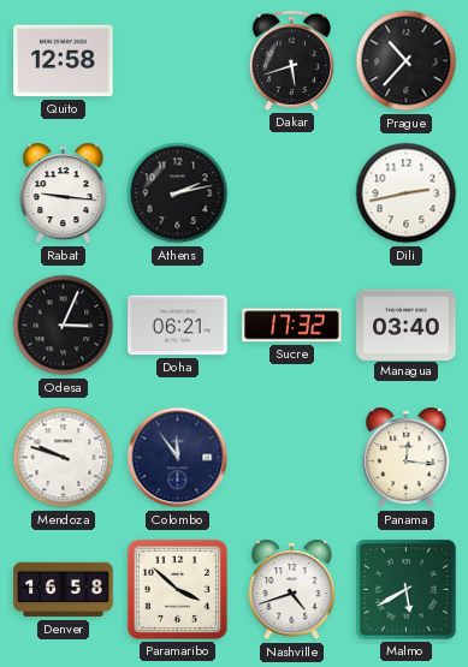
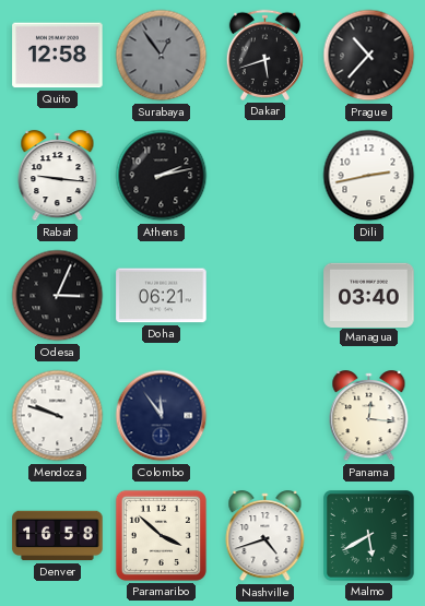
Surabaya: none -> 12:54 (162, 56)
Sucre: 17:32 -> none (292, 326)
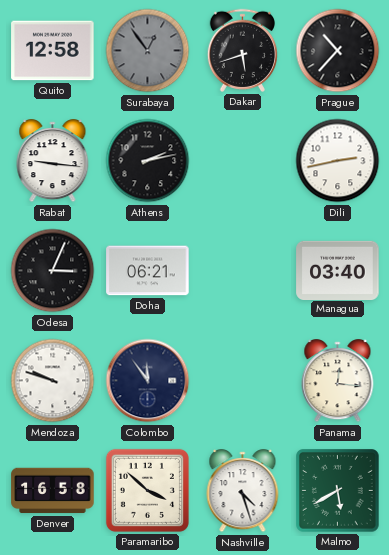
Nashville: 4:42 -> 4:27 (243, 491)
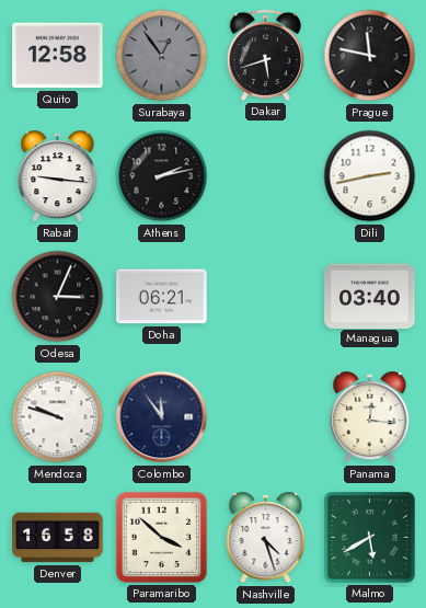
Prague: 10:37 -> 11:47 (370, 56)
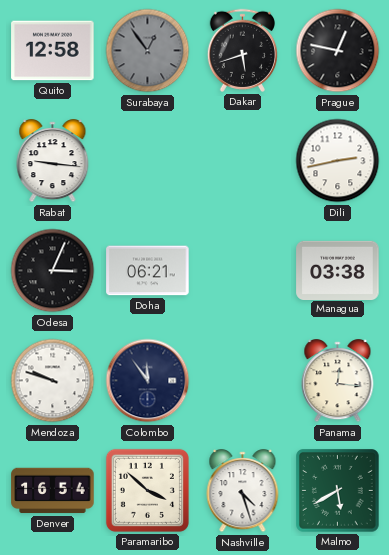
Prague: 11:47 -> 12:47 (338, 51)
Athens: 2:13 -> none (162, 176)
Managua: 03:40 -> 03:38 (338, 270)
Denver: 16:58 -> 16:54 (53, 491)
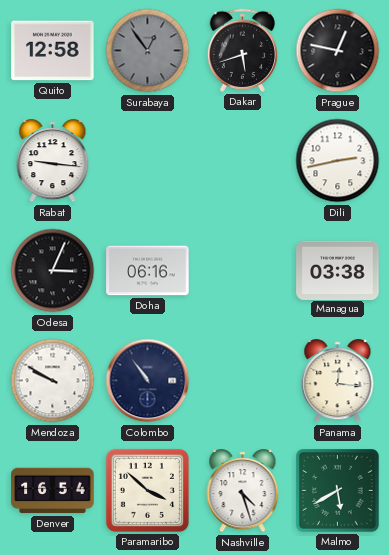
Doha: 06:21 -> 06:16 (148, 271)
Mendoza: 9:48 -> 9:50 (53, 381)
Colombo: 11:54 -> 10:54 (148, 381)
